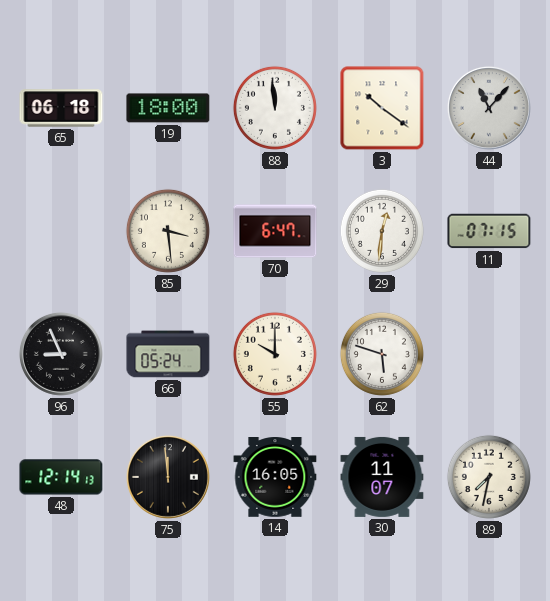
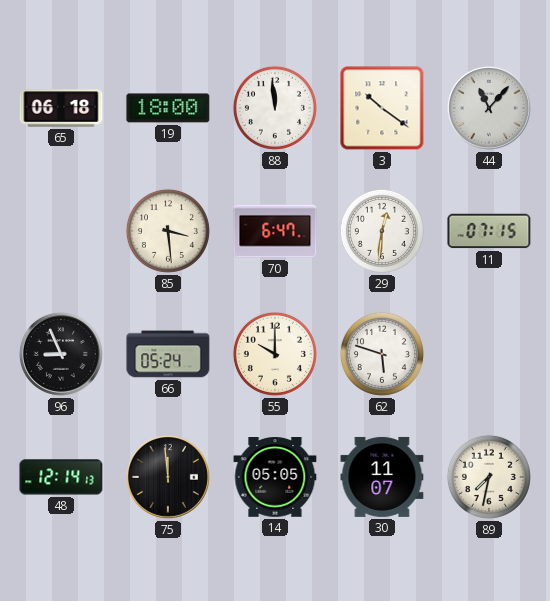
14: 16:05 -> 05:05 (275, 478)
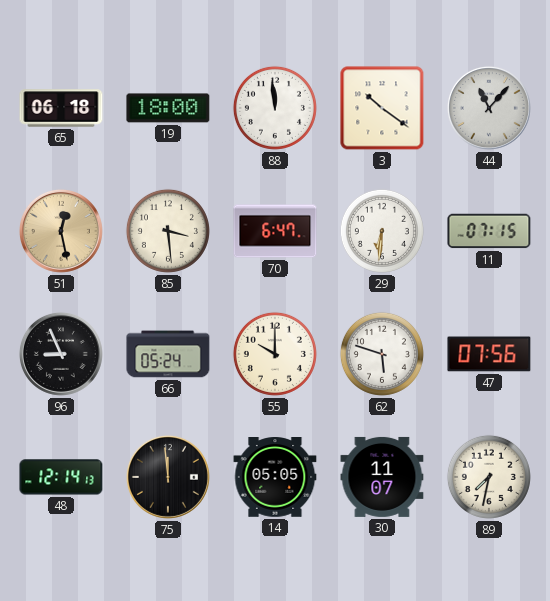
51: none -> 12:28 (61, 231)
29: 12:31 -> 6:31 (382, 231)
47: none -> 07:56 (489, 354)
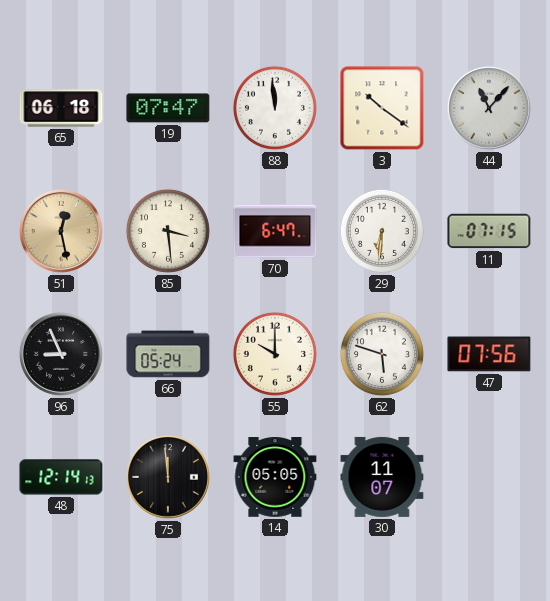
19: 18:00 -> 07:47 (168, 108)
89: 7:32 -> none (489, 477)
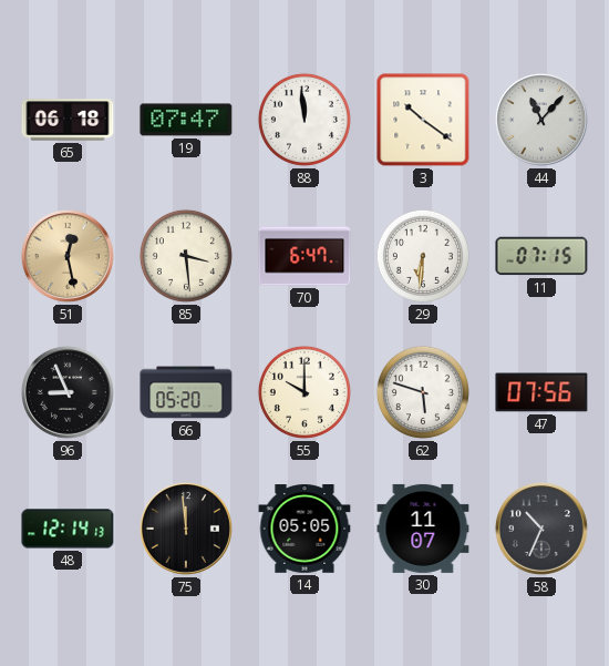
66: 05:24 -> 05:20 (186, 392)
58: none -> 10:34 (541, 529)
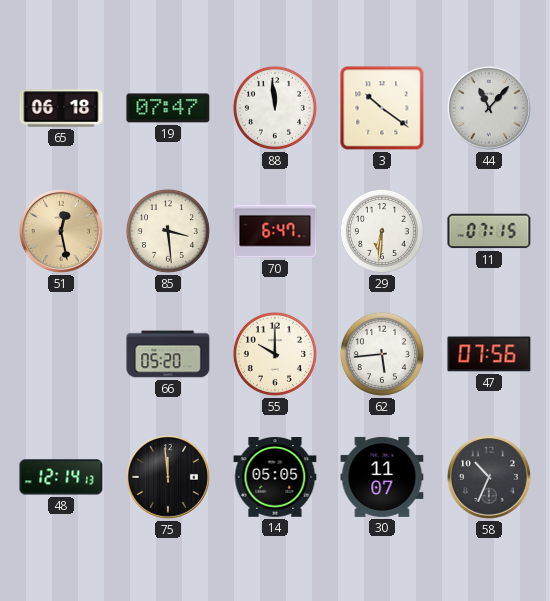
96: 8:56 -> none (68, 392)
62: 5:48 -> 5:44 (382, 354)
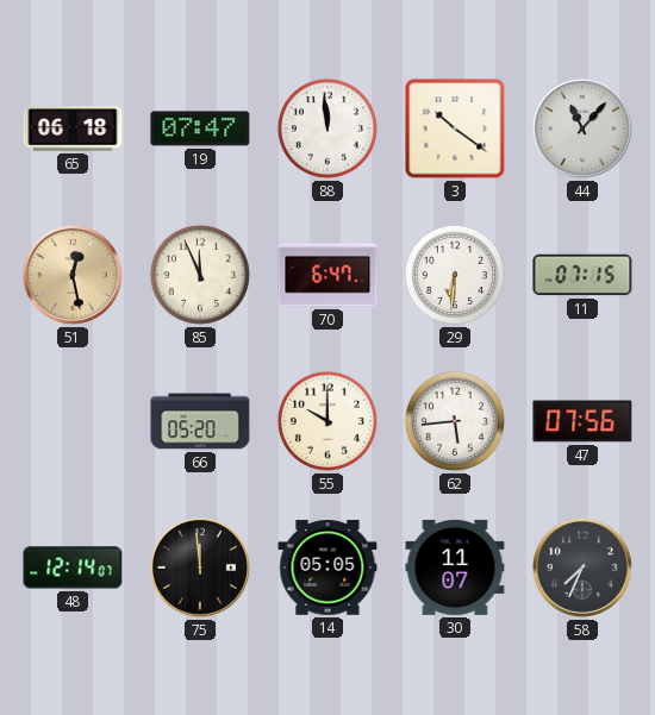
85: 3:29 -> 11:56 (200, 275)
48: 12:14:13 -> 12:14:07 (73, 567)
58: 10:34 -> 7:34 (582, 567)
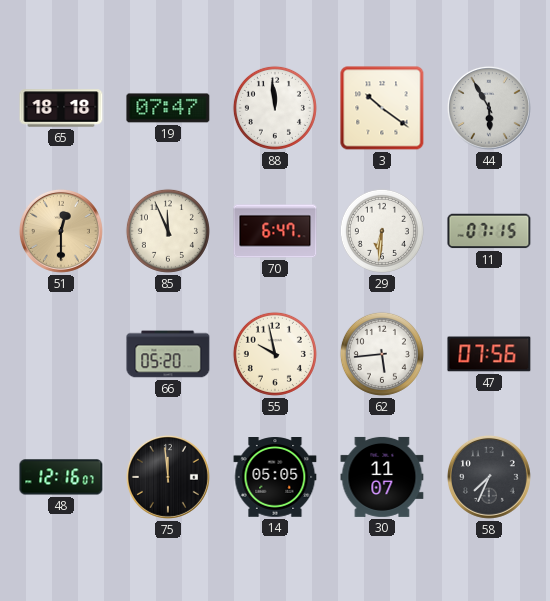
65: 06:18 -> 18:18 (61, 108)
44: 11:07 -> 5:55 (489, 108)
51: 12:28 -> 12:30 (61, 231)
55: 10:00 -> 9:58 (275, 354)
48: 12:14 -> 12:16 (61, 477)
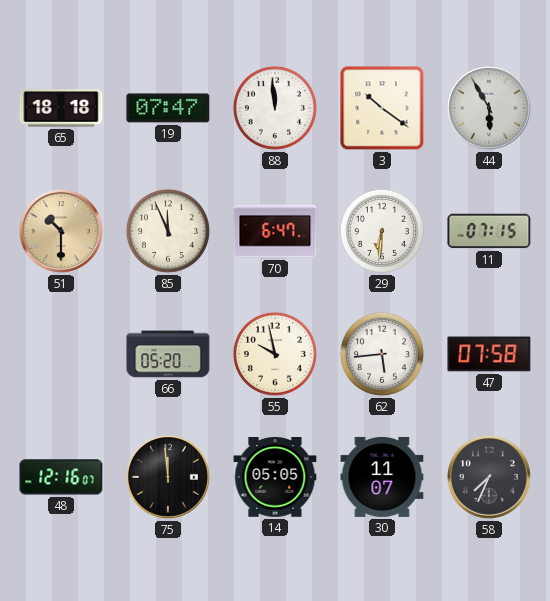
51: 12:30 -> 10:30 (61, 231)
47: 07:56 -> 07:58 (489, 354)
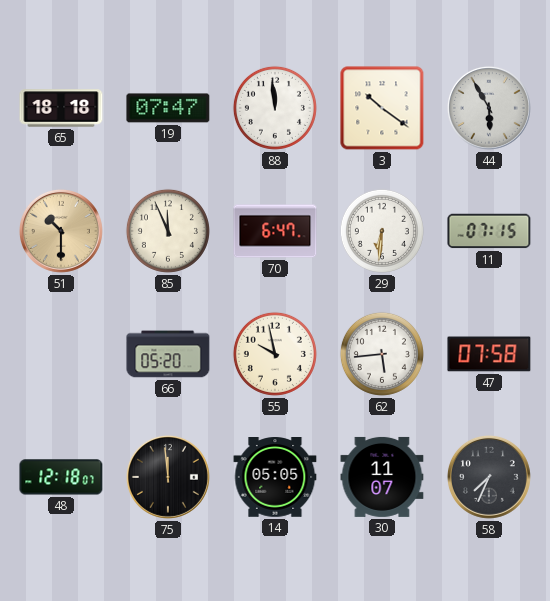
48: 12:16 -> 12:18 (61, 477)
